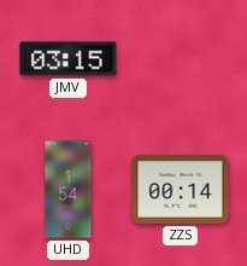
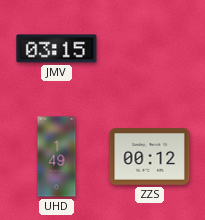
UHD: 1:54 -> 1:49 (57, 157)
ZZS: 00:14 -> 00:12 (150, 157)
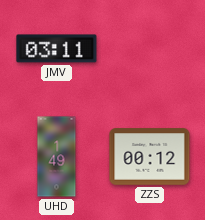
JMV: 03:15 -> 03:11 (57, 49)
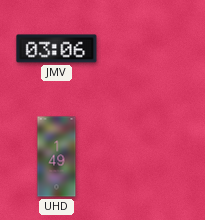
JMV: 03:11 -> 03:06 (57, 49)
ZZS: 00:12 -> none (150, 157)
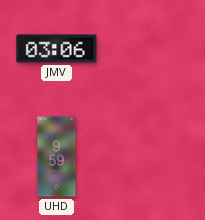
UHD: 1:49 -> 9:59 (57, 157)
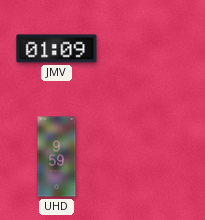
JMV: 03:06 -> 01:09 (57, 49)
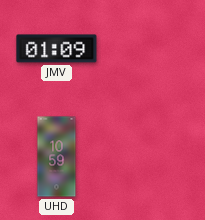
UHD: 9:59 -> 10:59 (57, 157)
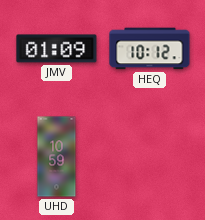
HEQ: none -> 10:12 (150, 49)
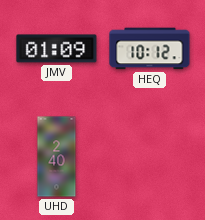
UHD: 10:59 -> 2:40 (57, 157)
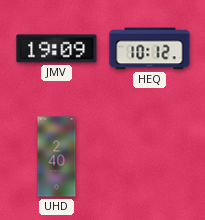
JMV: 01:09 -> 19:09 (57, 49)
